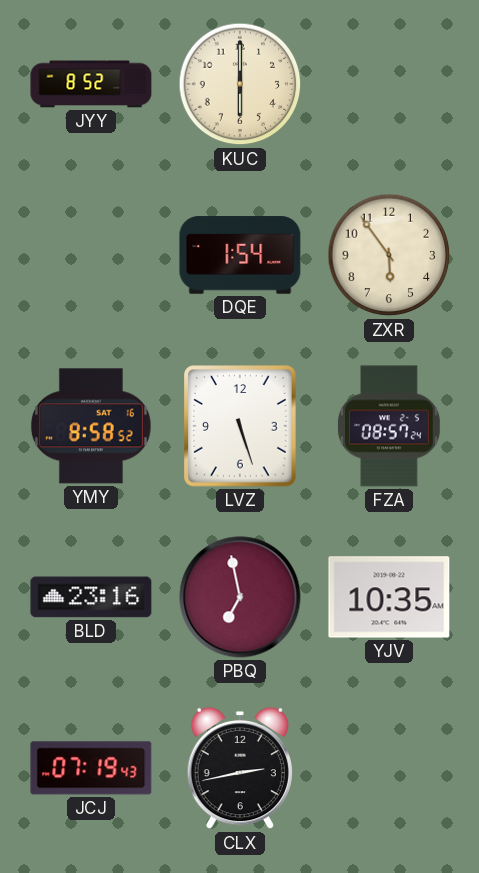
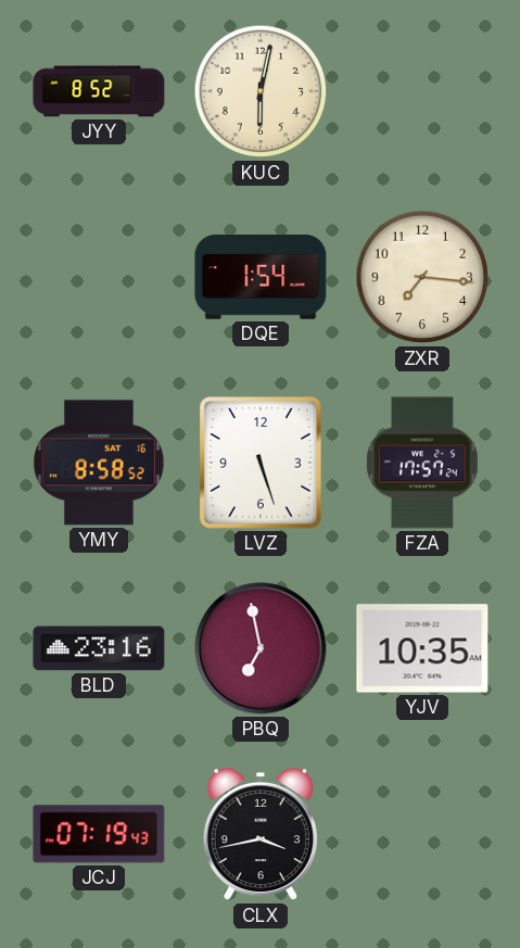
KUC: 6:00 -> 6:02 (261, 91)
ZXR: 5:54 -> 7:16 (422, 277)
FZA: 08:57 -> 17:57 (422, 463)
CLX: 2:43 -> 3:43 (261, 834)
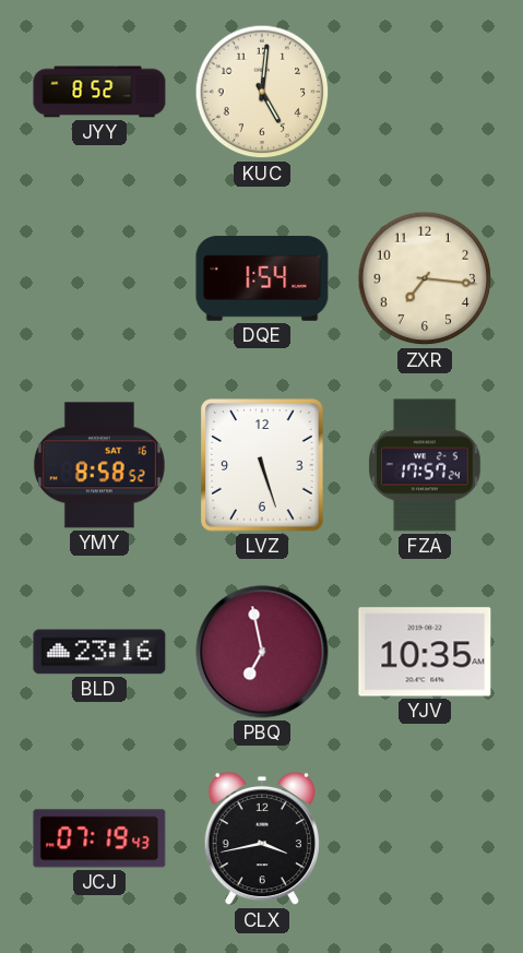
KUC: 6:02 -> 5:01 (262, 92)
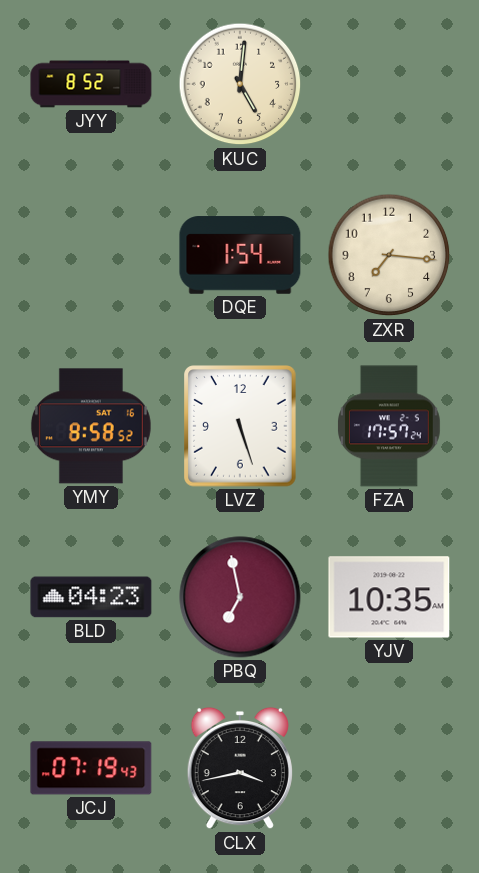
BLD: 23:16 -> 04:23 (91, 597)
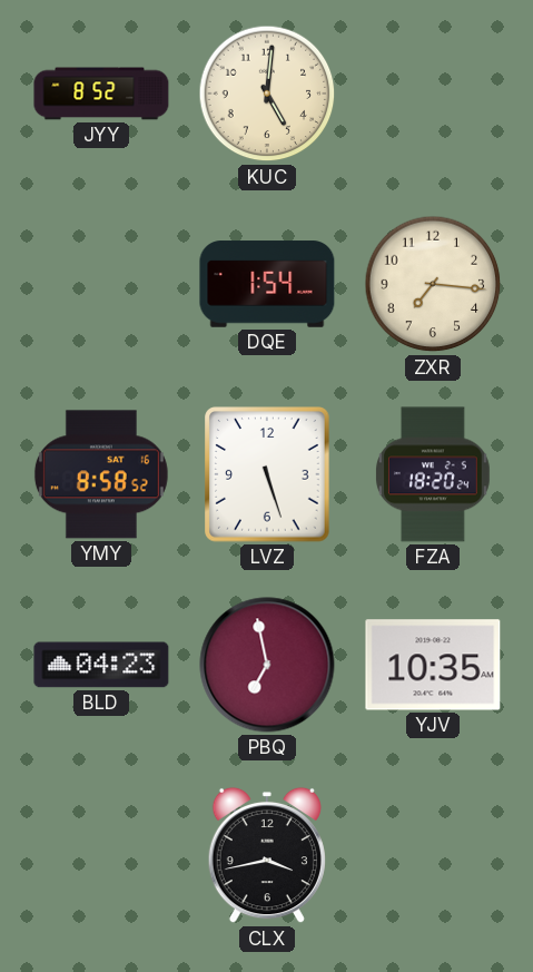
FZA: 17:57 -> 18:20 (433, 474)
JCJ: 07:19 -> none (91, 768)
